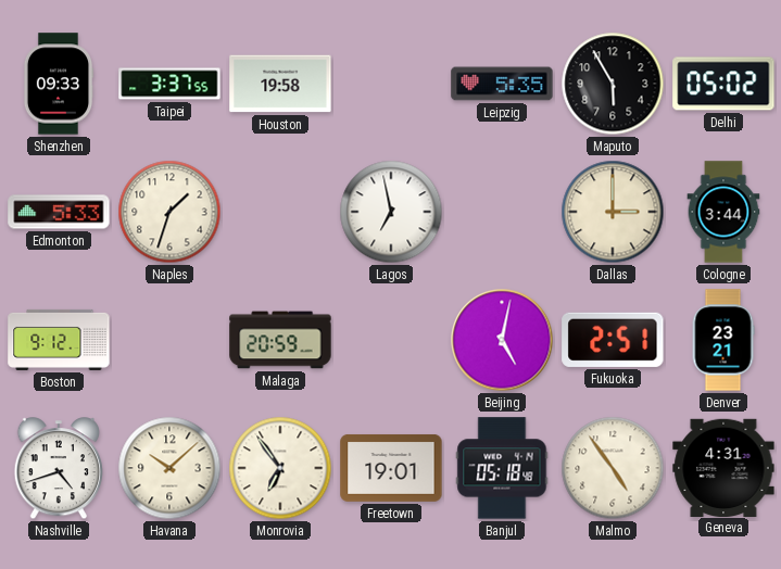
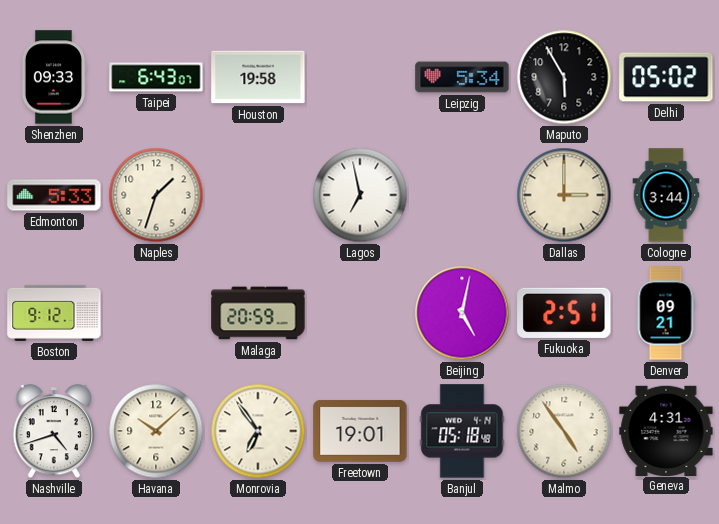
Taipei: 3:37 -> 6:43 (156, 77)
Leipzig: 5:35 -> 5:34 (462, 77)
Denver: 23:21 -> 09:21 (666, 313)
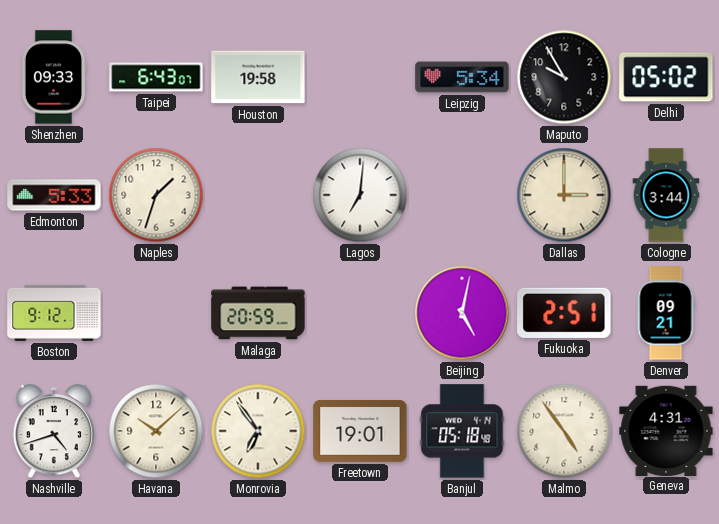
Maputo: 5:55 -> 9:55 (564, 77)
Lagos: 6:58 -> 7:01 (360, 195)
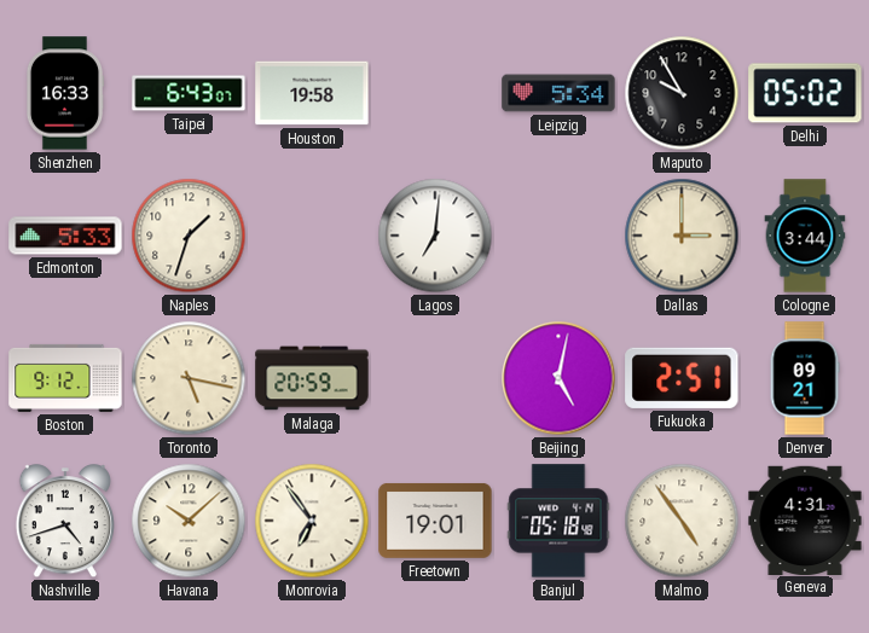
Shenzhen: 09:33 -> 16:33 (65, 93)
Toronto: none -> 5:17 (189, 378)
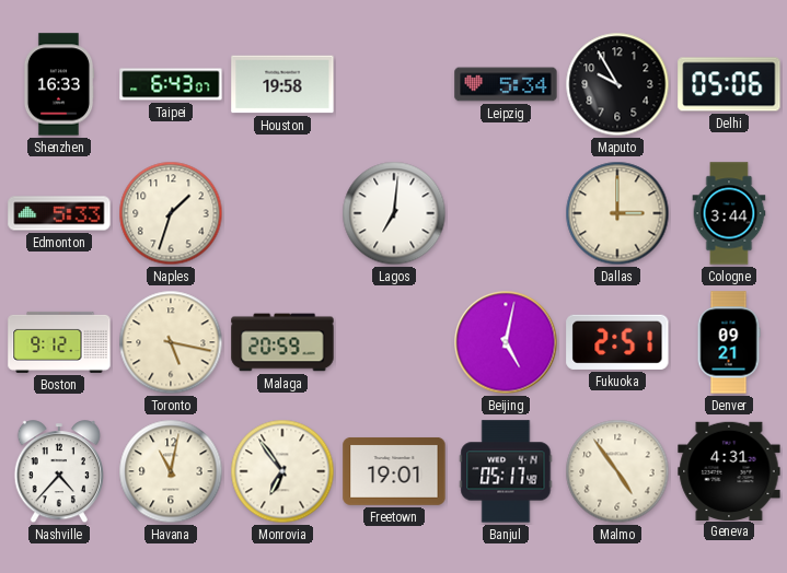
Delhi: 05:02 -> 05:06 (729, 84)
Nashville: 4:42 -> 4:37 (58, 472)
Havana: 10:08 -> 11:02 (171, 471)
Banjul: 05:18 -> 05:17 (506, 471)
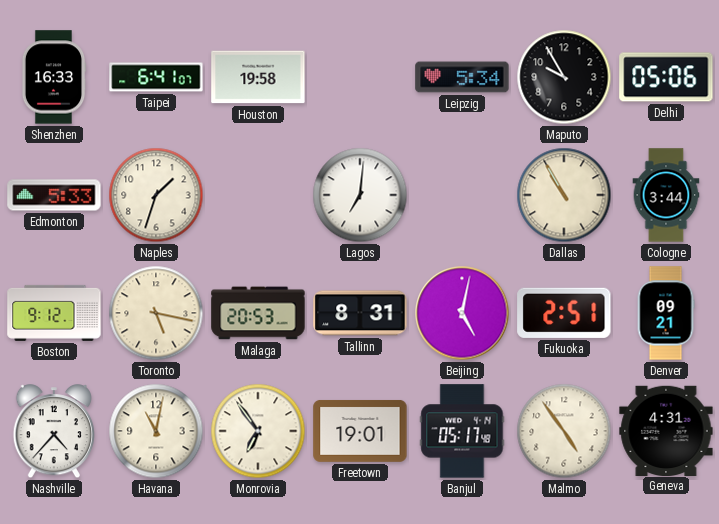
Taipei: 6:43 -> 6:41 (156, 77)
Dallas: 3:00 -> 10:55 (564, 195)
Malaga: 20:59 -> 20:53 (258, 313)
Tallinn: none -> 8:31 (360, 313)
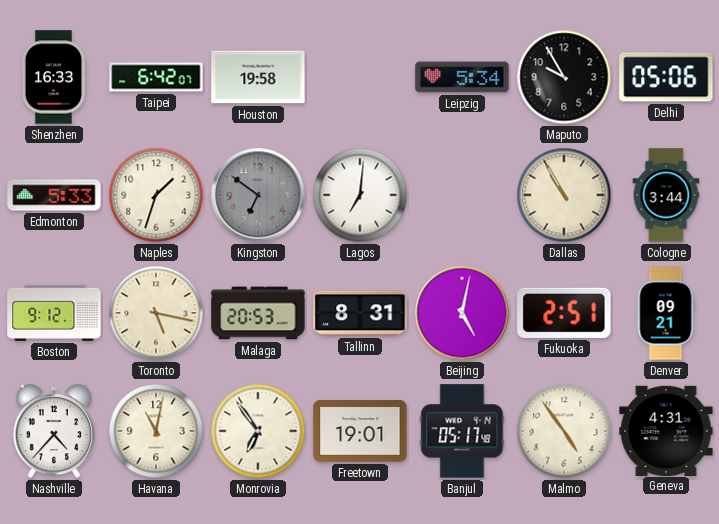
Taipei: 6:41 -> 6:42 (156, 77)
Kingston: none -> 6:51 (258, 195)
